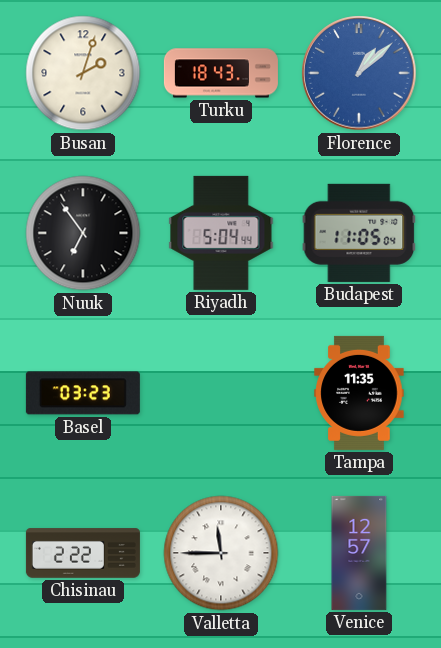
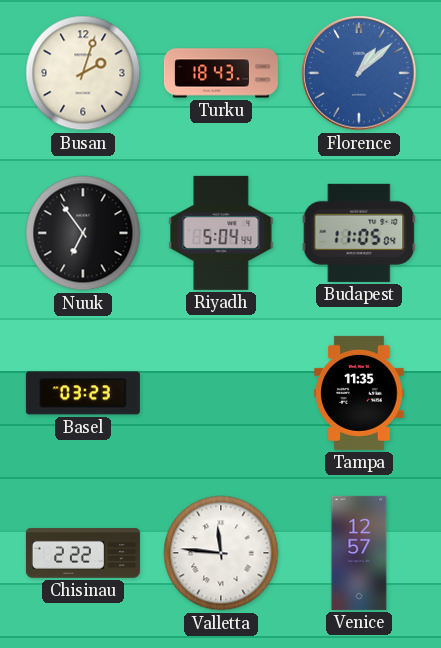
Valletta: 11:45 -> 11:46 (221, 553)
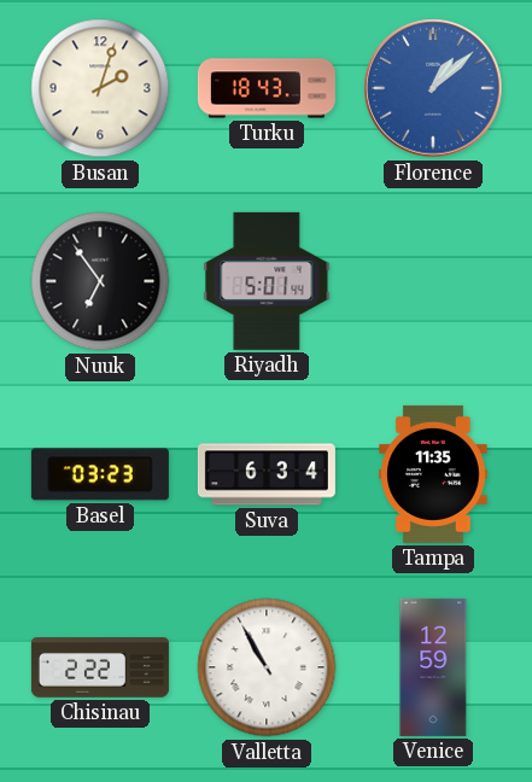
Riyadh: 5:04 -> 5:01 (267, 281)
Budapest: 11:05 -> none (359, 233)
Suva: none -> 6:34 (267, 474)
Valletta: 11:46 -> 10:55 (267, 667)
Venice: 12:57 -> 12:59 (433, 667)
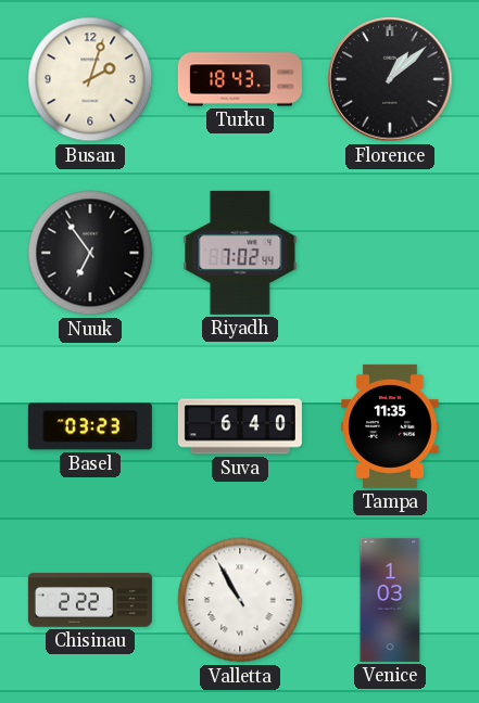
Florence dial: blue -> black (390, 79)
Riyadh: 5:01 -> 7:02 (240, 253)
Suva: 6:34 -> 6:40 (240, 426)
Venice: 12:59 -> 1:03 (390, 600)
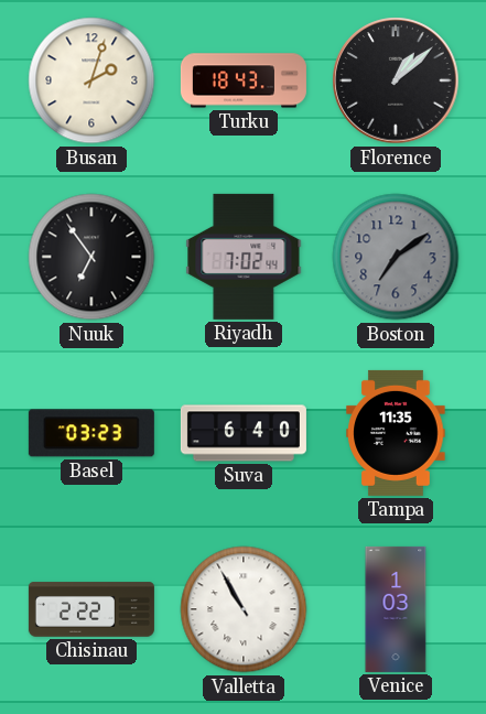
Boston: none -> 7:09 (396, 257)
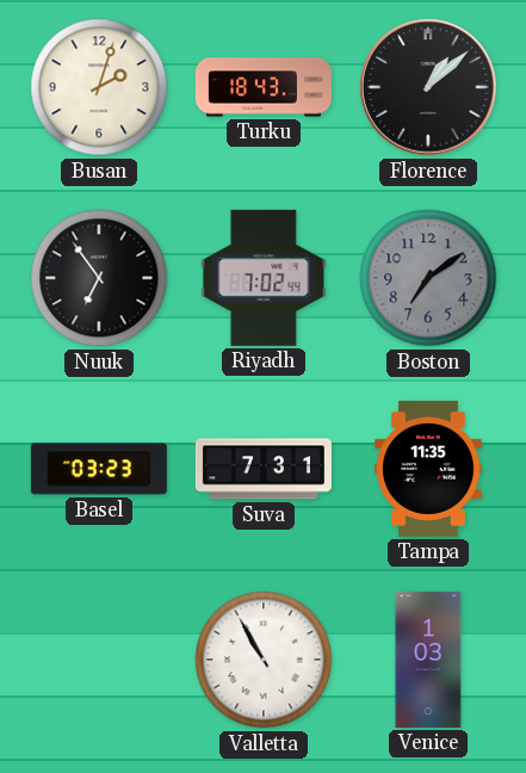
Suva: 6:40 -> 7:31 (264, 469)
Chisinau: 2:22 -> none (91, 609)
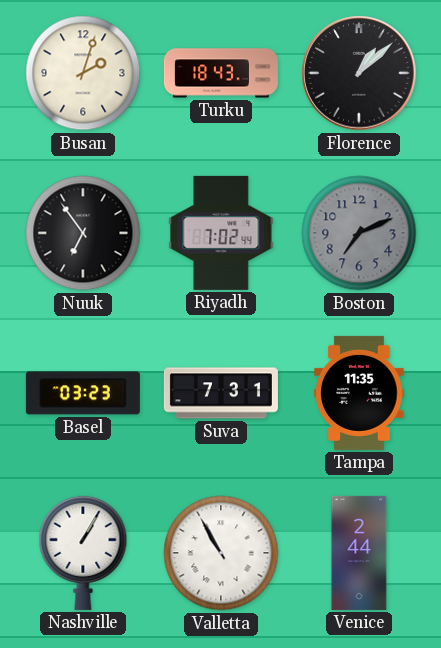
Boston: 7:09 -> 7:11 (359, 233)
Nashville: none -> 1:05 (83, 553)
Venice: 1:03 -> 2:44 (359, 553)
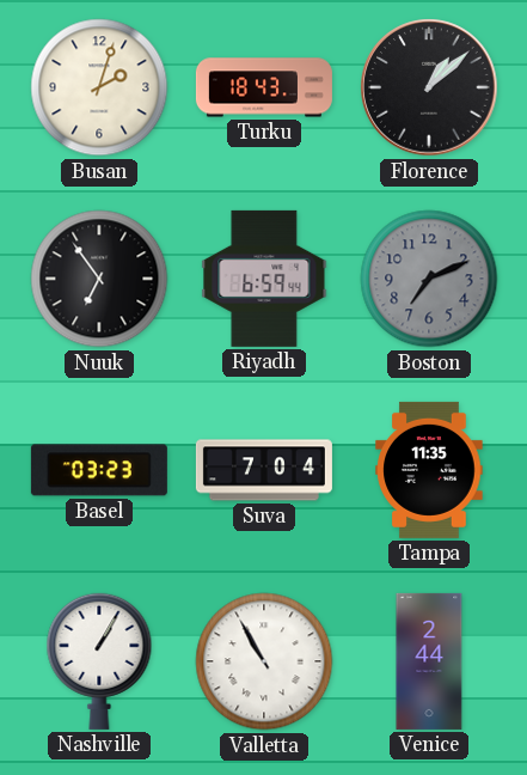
Riyadh: 7:02 -> 6:59 (264, 279)
Suva: 7:31 -> 7:04 (264, 470)
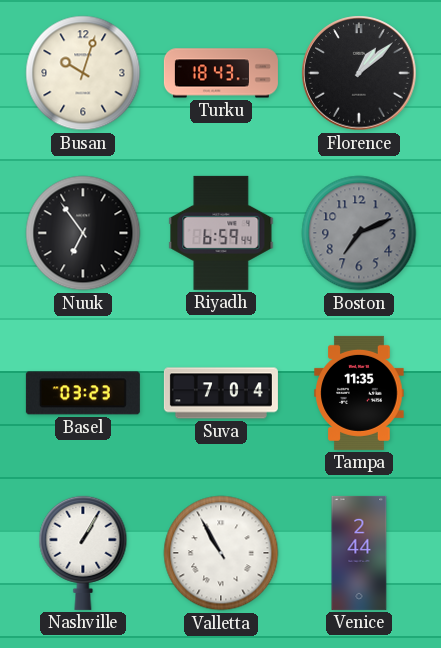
Busan: 2:03 -> 10:03 (83, 73)
